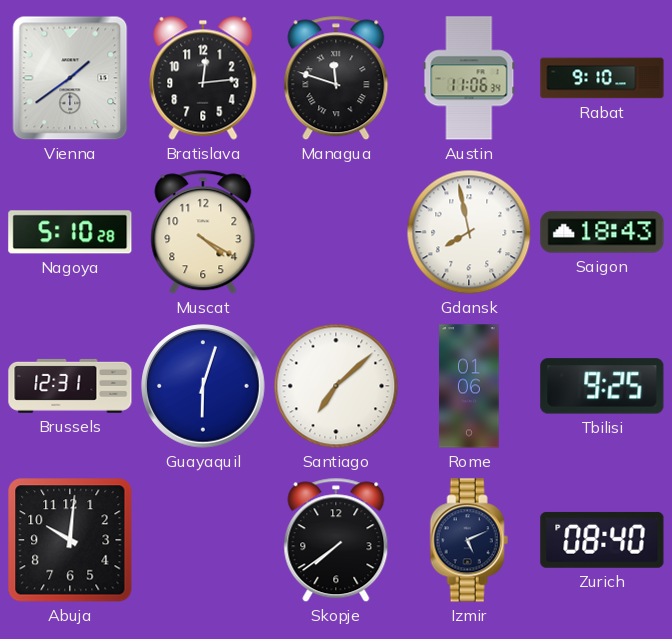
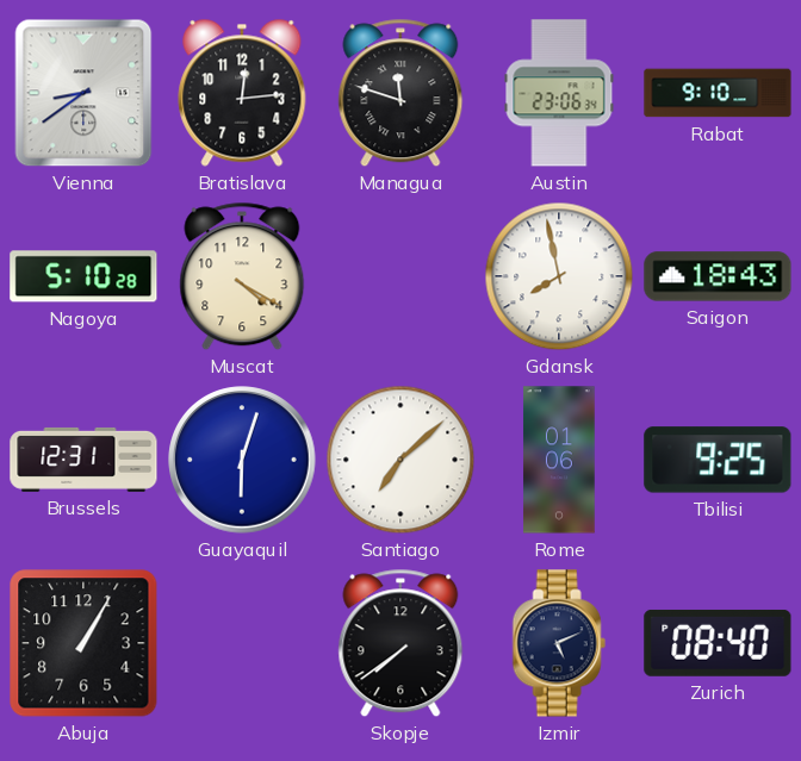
Vienna: 1:39 -> 8:39 (83, 93)
Austin: 11:06 -> 23:06 (559, 93)
Abuja: 10:01 -> 1:05 (83, 643)
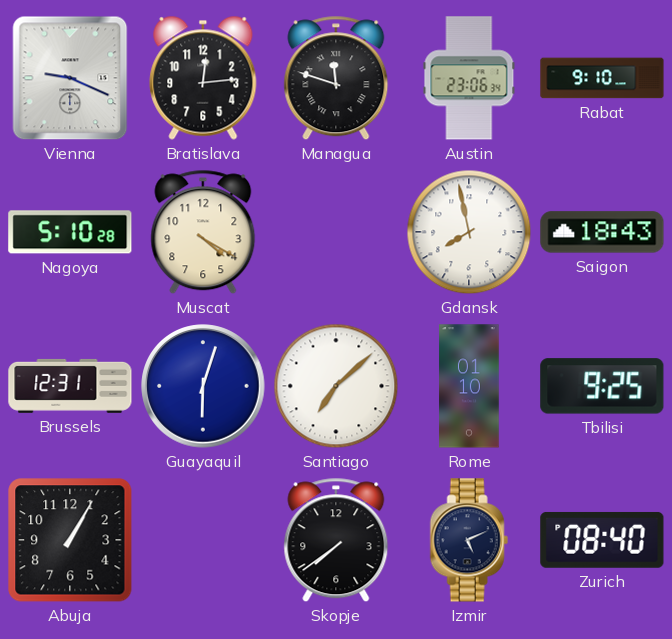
Vienna: 8:39 -> 9:19 (70, 78)
Rome: 01:06 -> 01:10 (469, 386)
